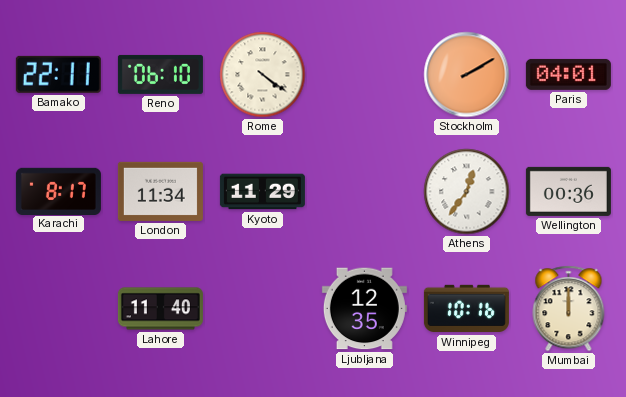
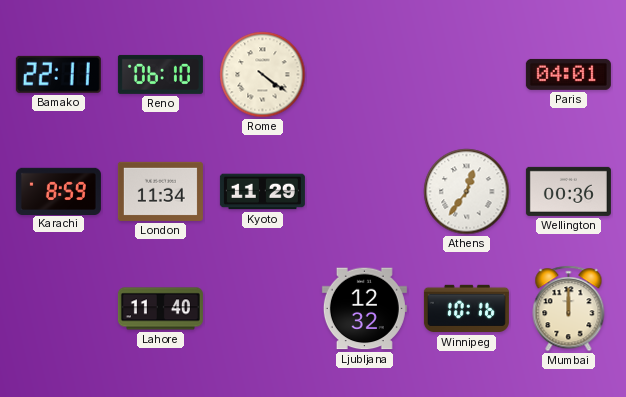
Stockholm: 2:10 -> none (467, 75)
Karachi: 8:17 -> 8:59 (58, 191)
Ljubljana: 12:35 -> 12:32 (364, 309)
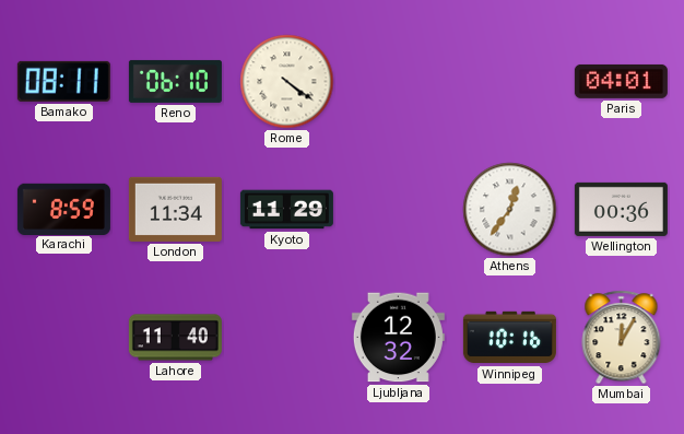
Bamako: 22:11 -> 08:11 (63, 81)
Mumbai: 12:00 -> 12:05 (622, 338)
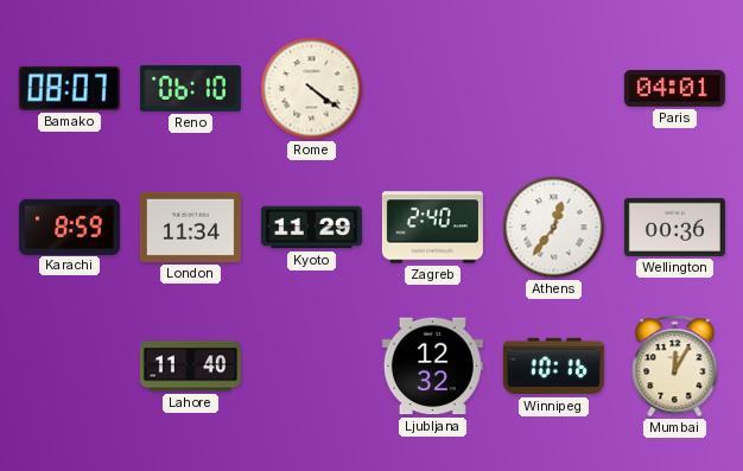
Bamako: 08:11 -> 08:07 (69, 88)
Zagreb: none -> 2:40 (432, 228)
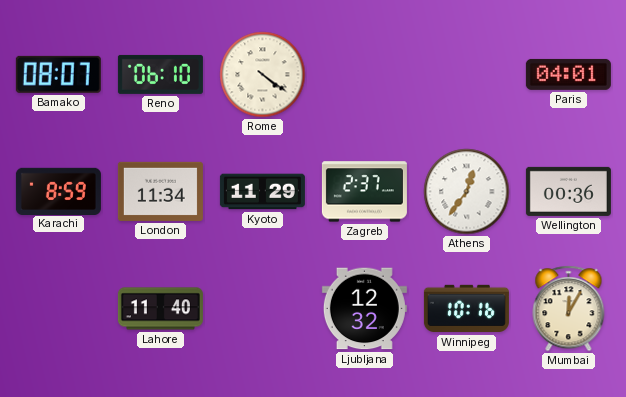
Zagreb: 2:40 -> 2:37 (364, 192)
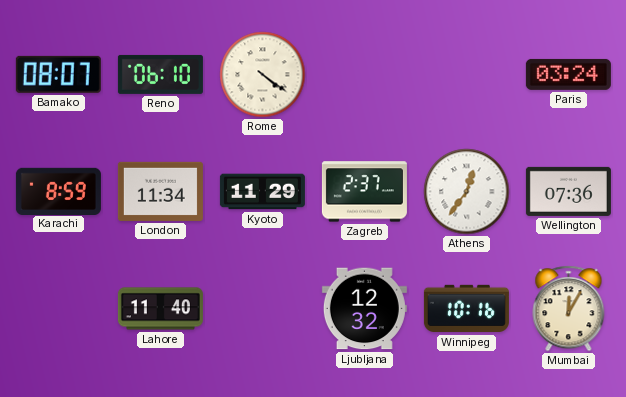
Paris: 04:01 -> 03:24 (568, 74)
Wellington: 00:36 -> 07:36 (568, 191)
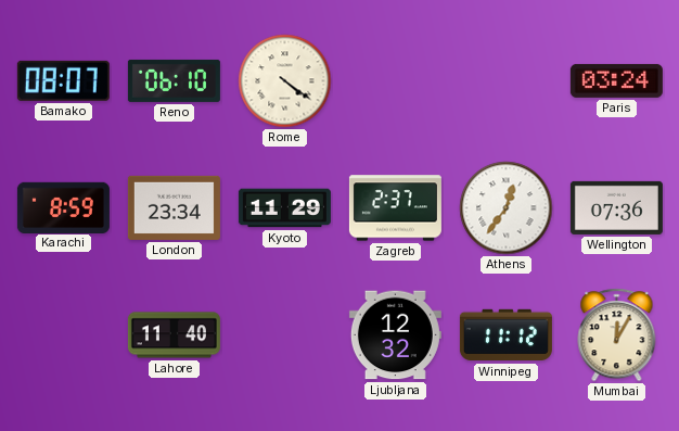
London: 11:34 -> 23:34 (174, 207)
Winnipeg: 10:16 -> 11:12 (505, 335)
